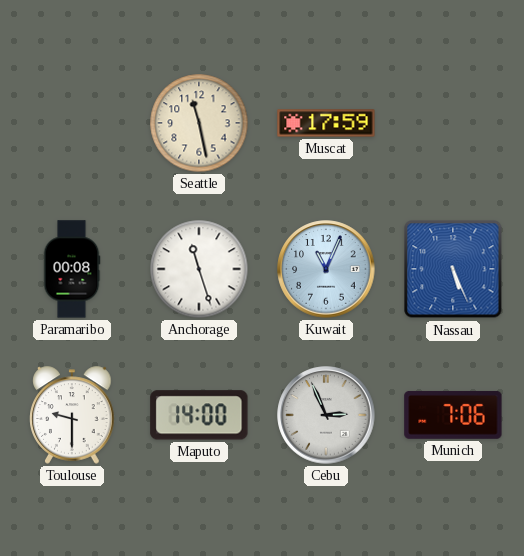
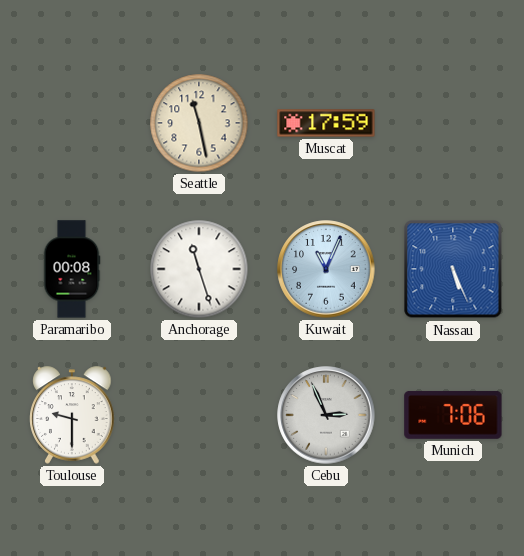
Maputo: 14:00 -> none (199, 415)
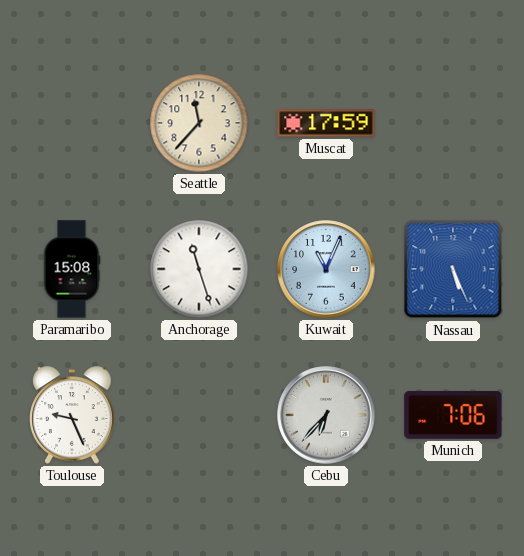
Seattle: 11:28 -> 11:37 (199, 123)
Paramaribo: 00:08 -> 15:08 (72, 269)
Toulouse: 9:30 -> 9:26 (72, 415)
Cebu: 2:56 -> 6:37 (326, 415)
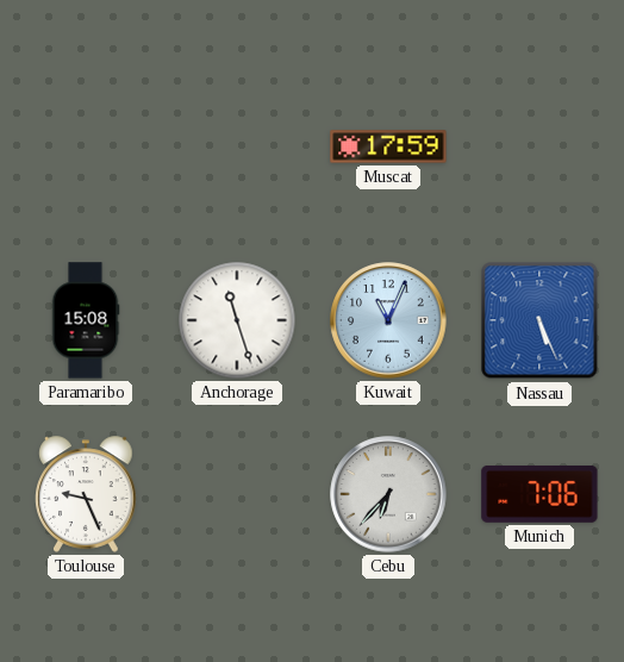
Seattle: 11:37 -> none (199, 123)
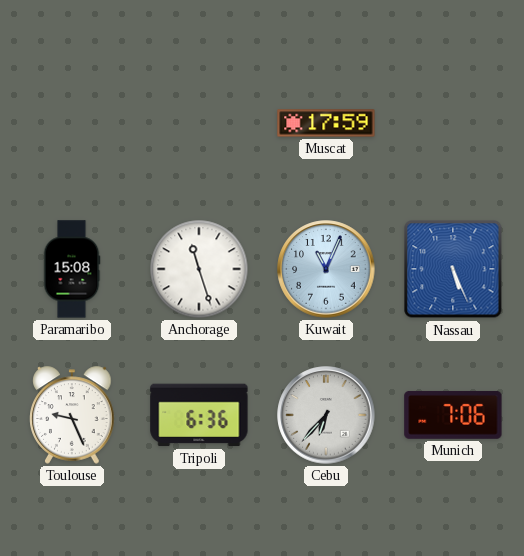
Tripoli: none -> 6:36 (199, 415)
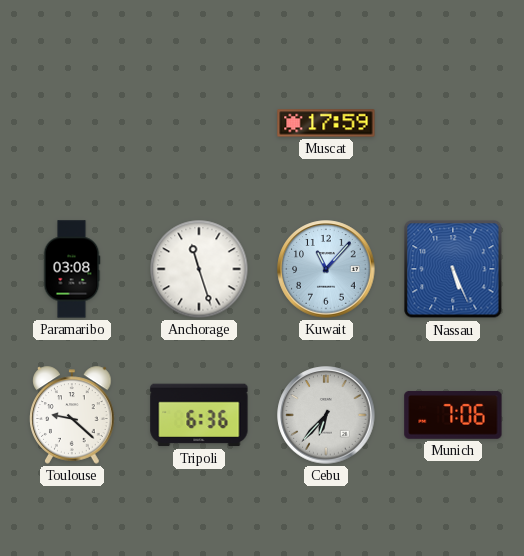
Paramaribo: 15:08 -> 03:08 (72, 269)
Kuwait: 11:04 -> 11:07 (326, 269)
Toulouse: 9:26 -> 9:22 (72, 415)
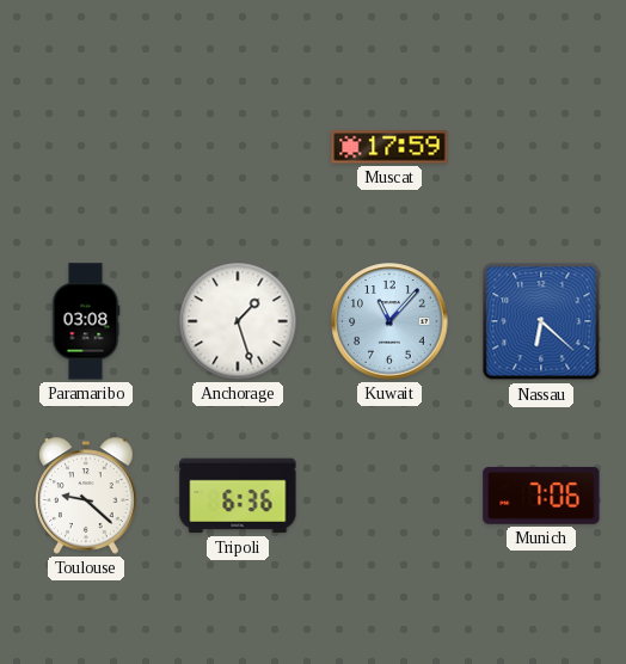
Anchorage: 11:27 -> 1:27 (238, 321)
Nassau: 5:26 -> 6:22 (541, 321)
Cebu: 6:37 -> none (326, 415)
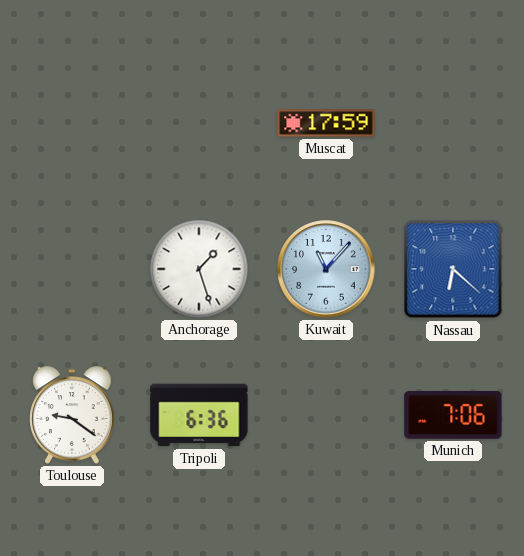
Paramaribo: 03:08 -> none (86, 321)
Toulouse: 9:22 -> 9:21 (72, 415)
